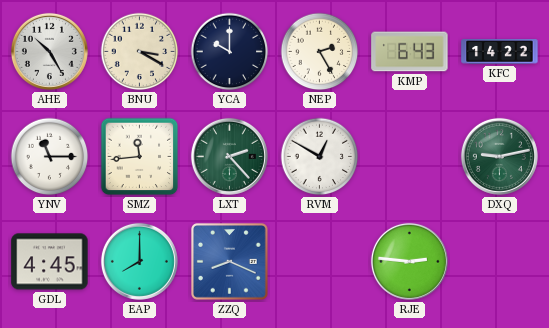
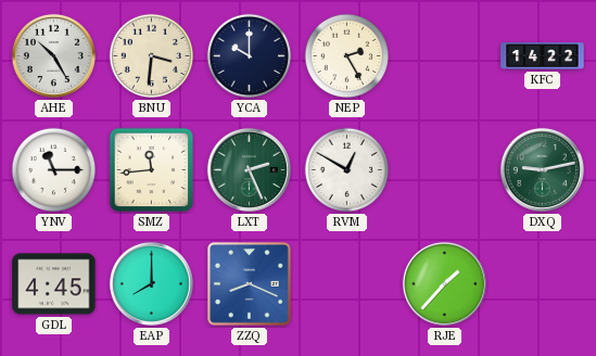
BNU: 3:20 -> 3:31 (152, 56)
KMP: 6:43 -> none (410, 52)
LXT: 2:23 -> 2:26 (249, 169)
RJE: 2:46 -> 1:37 (444, 283)
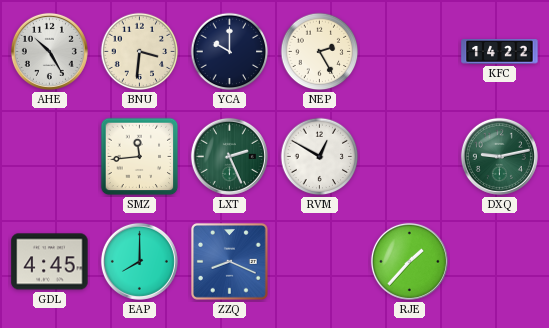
YNV: 11:15 -> none (54, 170)
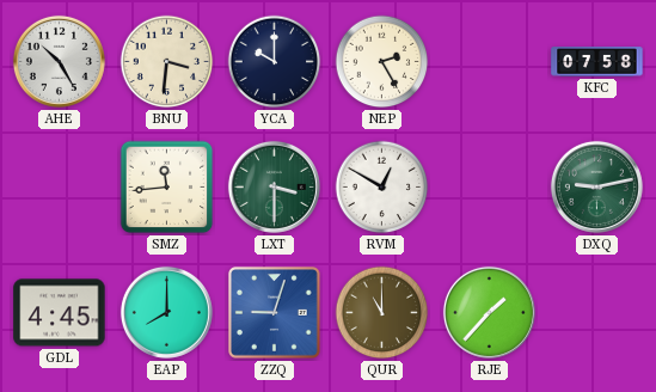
KFC: 14:22 -> 07:58 (597, 62)
LXT: 2:26 -> 3:30 (274, 186)
ZZQ: 8:19 -> 9:03 (275, 313)
QUR: none -> 11:00 (382, 313)
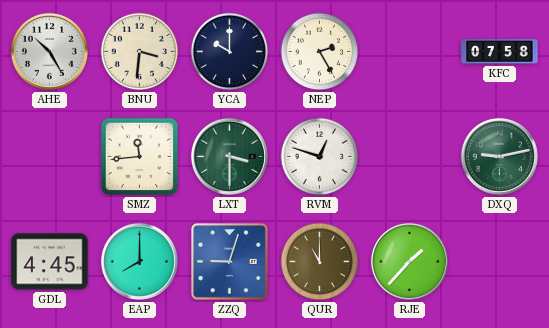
RVM: 12:50 -> 12:48 (320, 157)
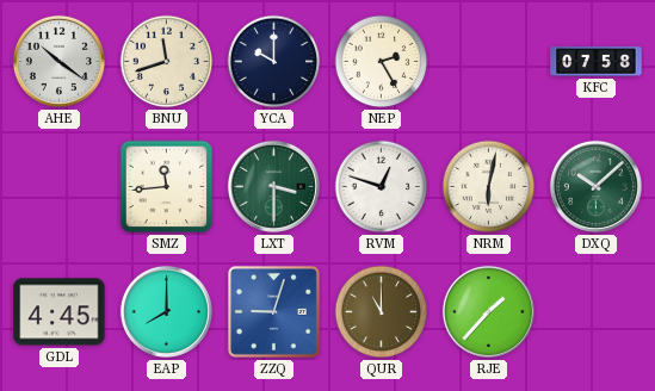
AHE: 10:25 -> 10:21 (58, 61)
BNU: 3:31 -> 11:42 (167, 62)
NRM: none -> 6:02 (489, 187)
DXQ: 9:13 -> 10:08 (595, 186)
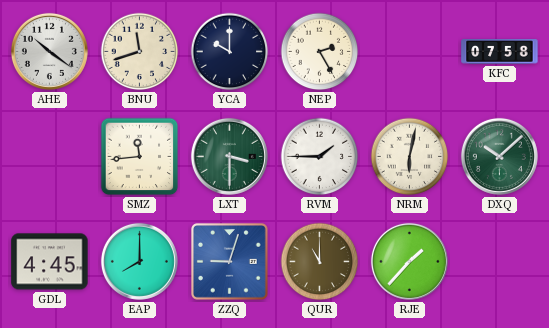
RVM: 12:48 -> 1:45 (320, 157)
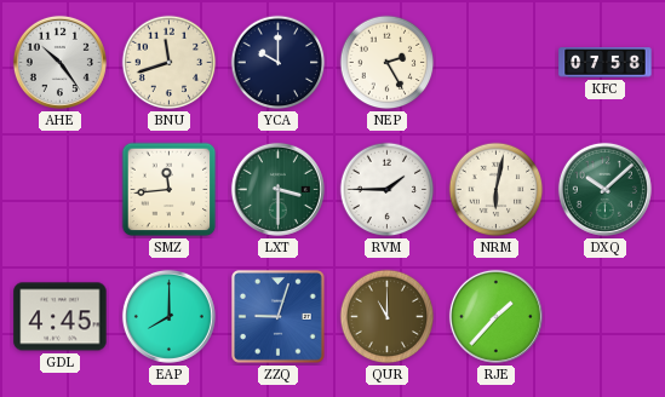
AHE: 10:21 -> 10:24 (59, 62)
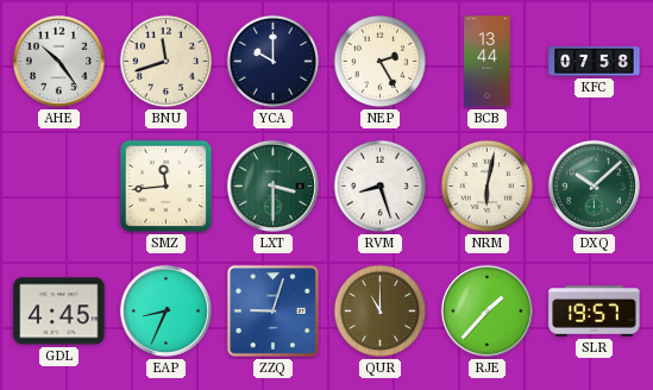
BCB: none -> 13:44 (488, 62)
RVM: 1:45 -> 8:27 (381, 187)
EAP: 8:00 -> 8:34 (165, 310)
SLR: none -> 19:57 (595, 312)
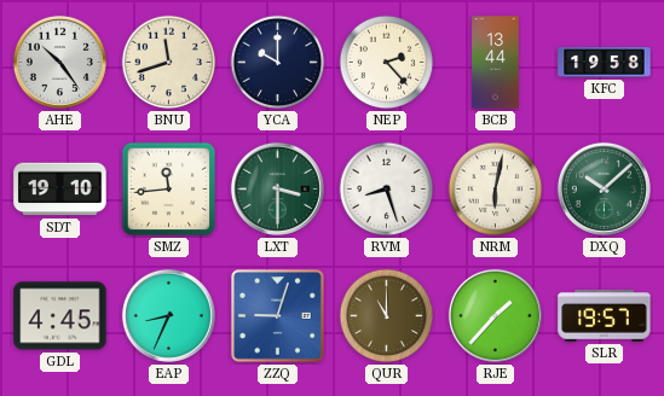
NEP: 2:25 -> 2:23 (387, 63)
KFC: 07:58 -> 19:58 (605, 63)
SDT: none -> 19:10 (60, 190)
